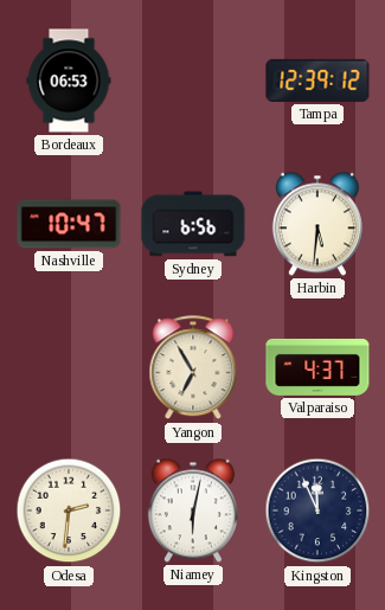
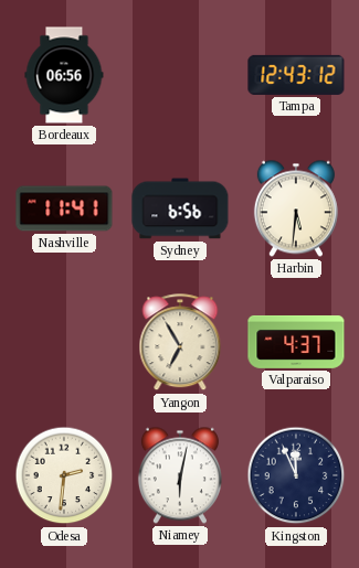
Bordeaux: 06:53 -> 06:56 (64, 75)
Tampa: 12:39 -> 12:43 (296, 75)
Nashville: 10:47 -> 11:41 (64, 208)
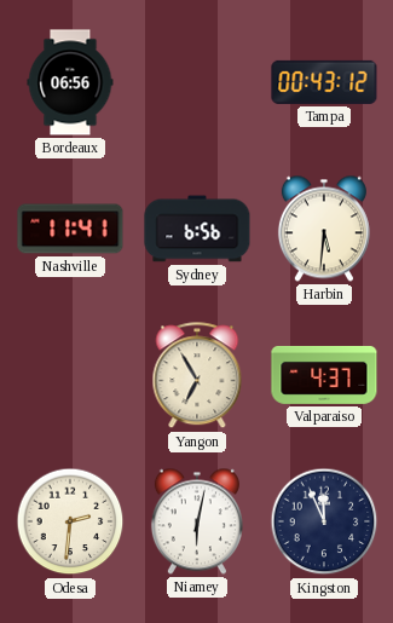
Tampa: 12:43 -> 00:43 (324, 82)
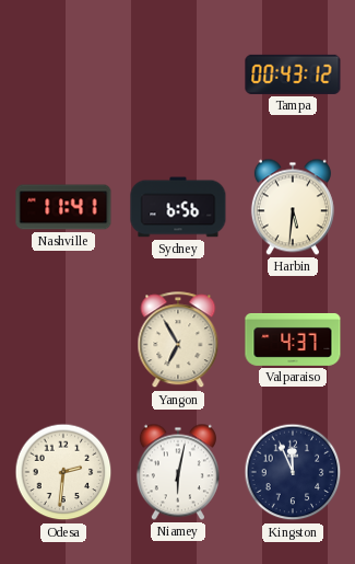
Bordeaux: 06:56 -> none (70, 82)
